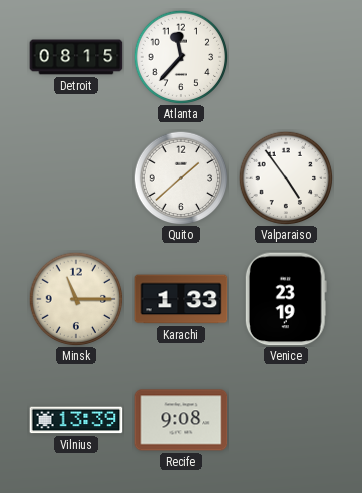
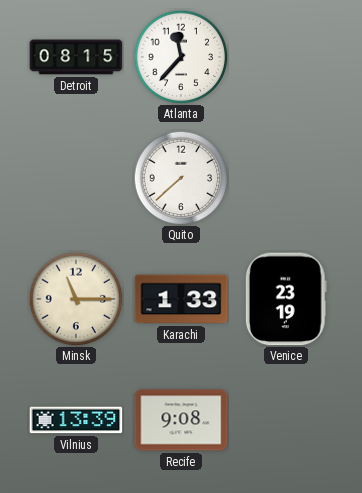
Quito: 1:38 -> 7:38 (181, 178)
Valparaiso: 4:54 -> none (286, 178)
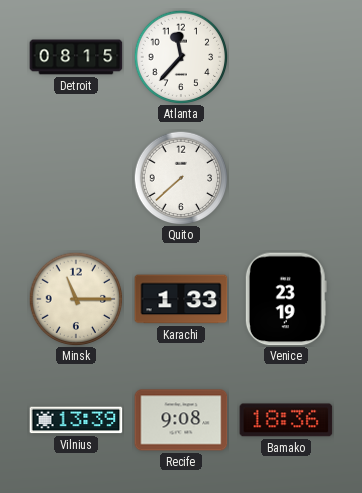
Bamako: none -> 18:36 (286, 420)
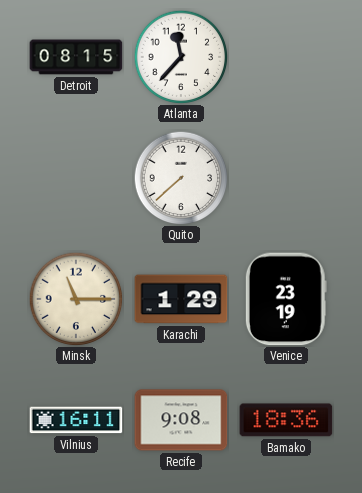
Karachi: 1:33 -> 1:29 (181, 299)
Vilnius: 13:39 -> 16:11 (76, 420)
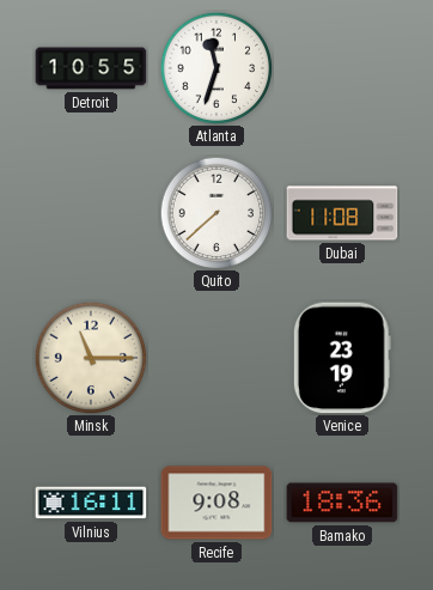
Detroit: 08:15 -> 10:55 (91, 68)
Atlanta: 11:37 -> 11:33 (216, 68)
Dubai: none -> 11:08 (342, 213)
Karachi: 1:29 -> none (181, 299)
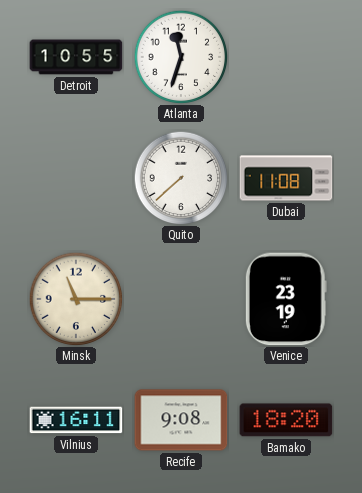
Bamako: 18:36 -> 18:20 (286, 420)
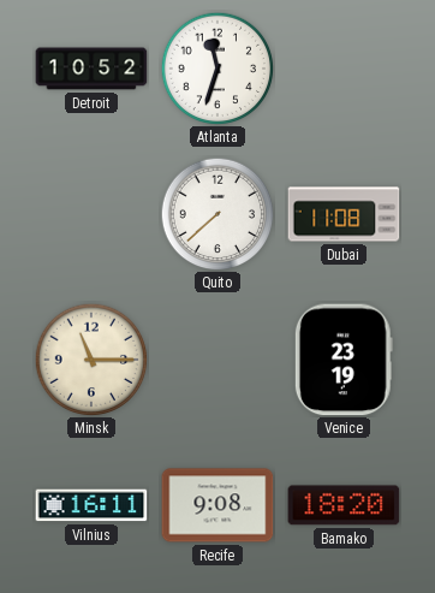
Detroit: 10:55 -> 10:52 (91, 69)
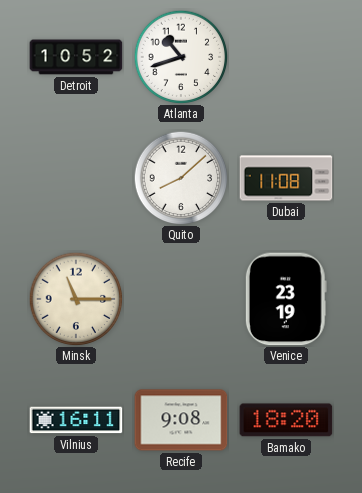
Atlanta: 11:33 -> 10:42 (181, 57)
Quito: 7:38 -> 8:08 (181, 178)
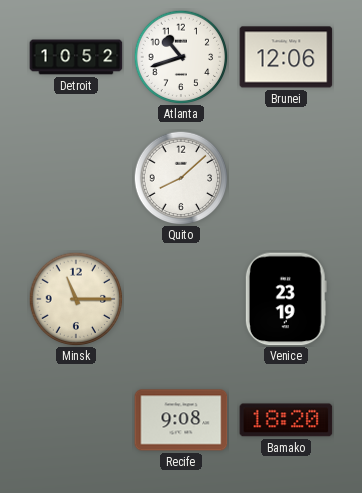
Brunei: none -> 12:06 (286, 57)
Dubai: 11:08 -> none (286, 178)
Vilnius: 16:11 -> none (76, 420)
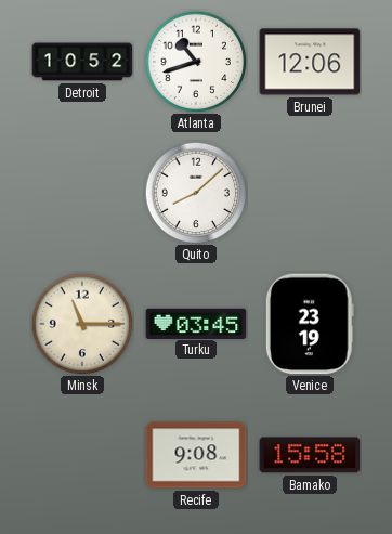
Turku: none -> 03:45 (196, 323)
Bamako: 18:20 -> 15:58 (310, 455)
